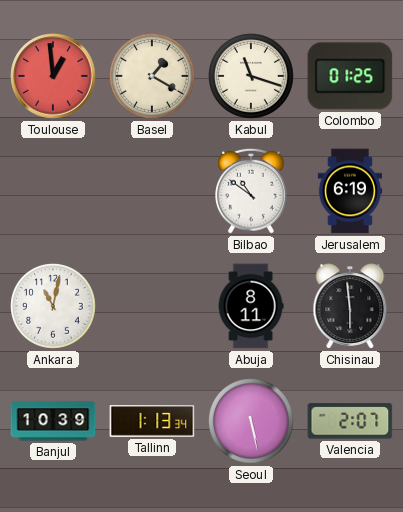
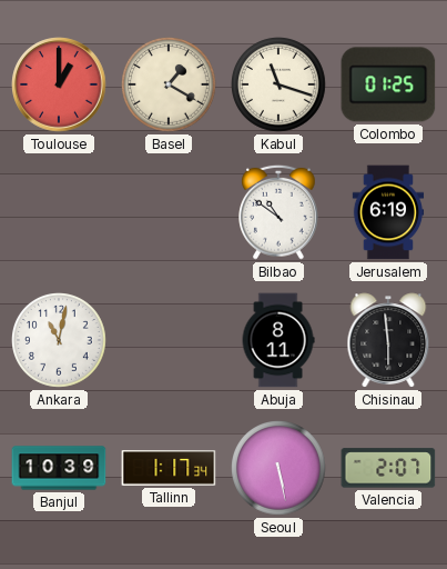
Toulouse: 12:59 -> 1:00 (59, 84)
Tallinn: 1:13 -> 1:17 (169, 468)
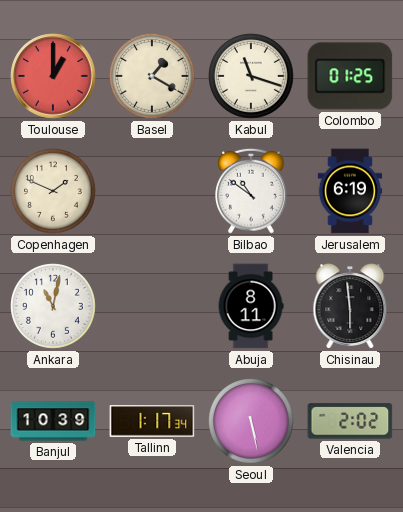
Copenhagen: none -> 1:49 (54, 192)
Valencia: 2:07 -> 2:02 (350, 421)
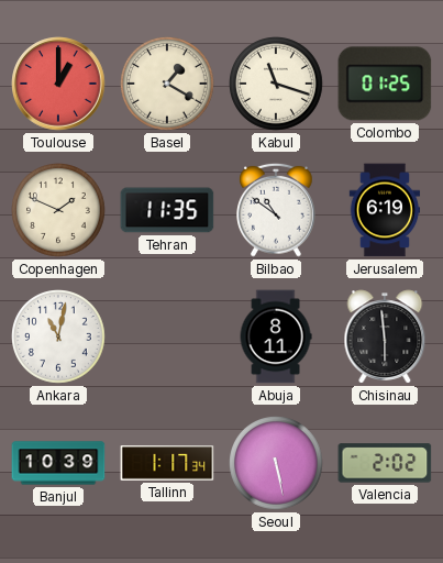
Tehran: none -> 11:35 (167, 210)
